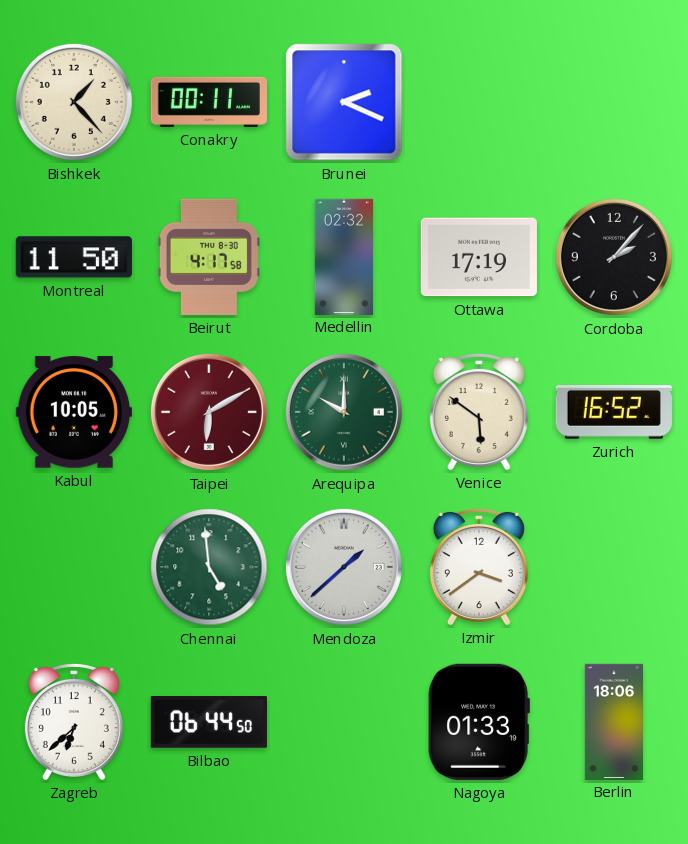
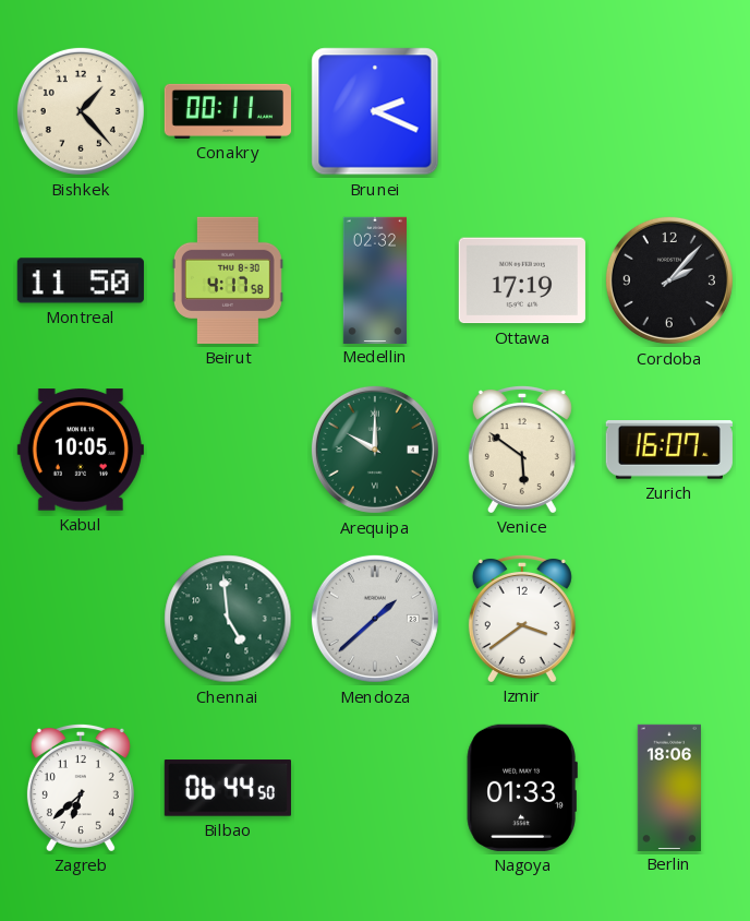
Taipei: 6:10 -> none (209, 412)
Zurich: 16:52 -> 16:07 (669, 451)
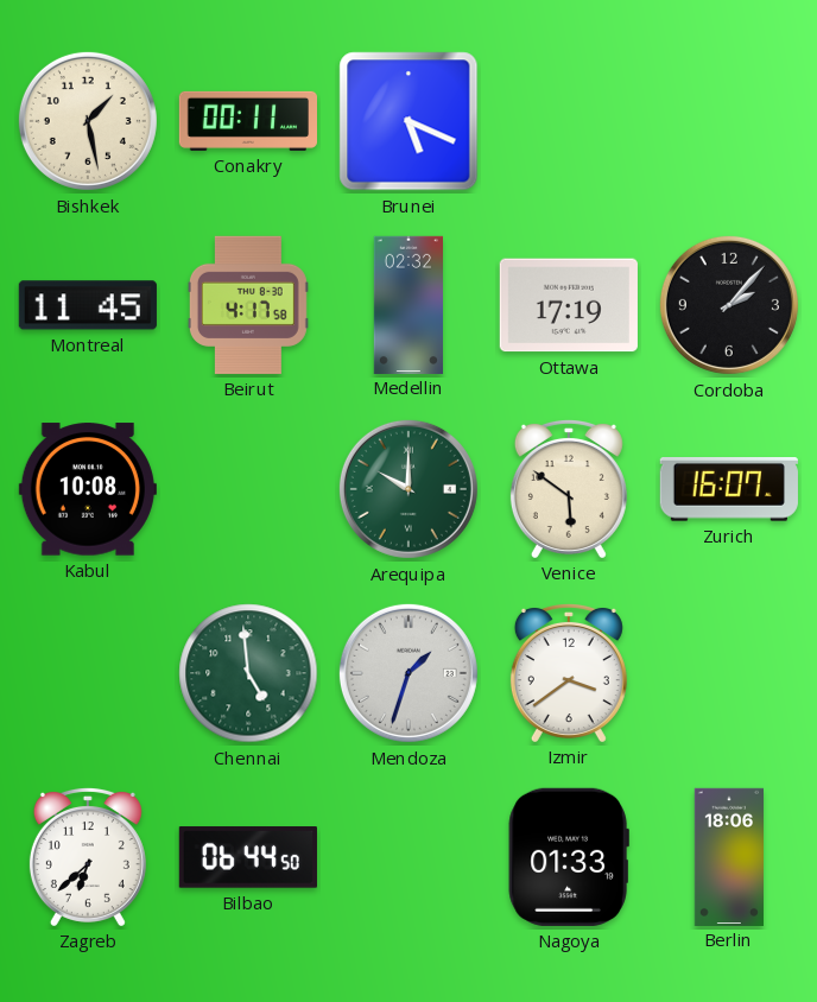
Bishkek: 1:23 -> 1:28 (88, 121)
Brunei: 2:19 -> 5:19 (408, 121)
Montreal: 11:50 -> 11:45 (88, 305)
Kabul: 10:05 -> 10:08 (88, 489)
Mendoza: 1:38 -> 1:33 (408, 673)
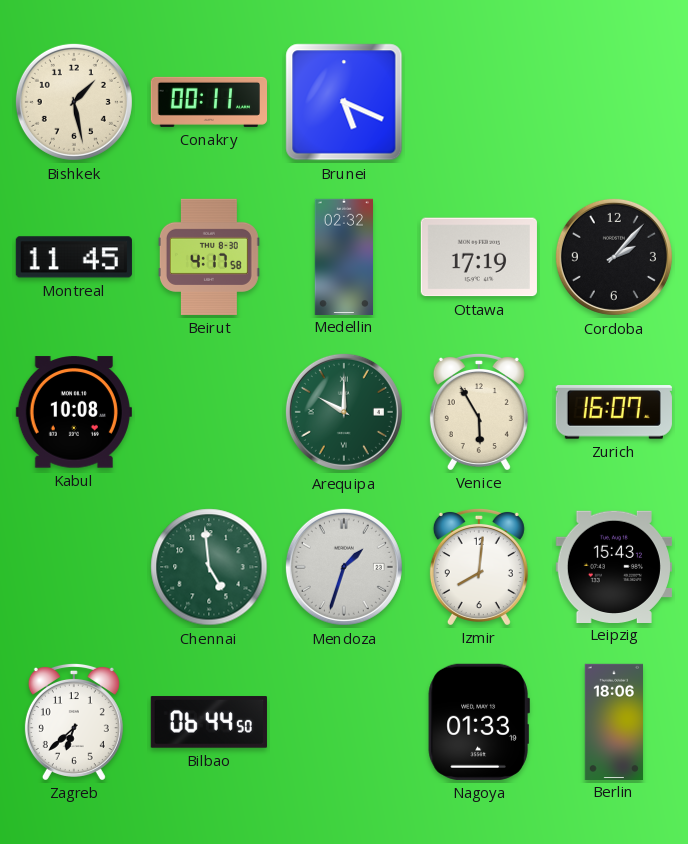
Venice: 5:51 -> 5:55 (479, 411)
Izmir: 3:39 -> 8:01 (479, 566)
Leipzig: none -> 15:43 (614, 566)
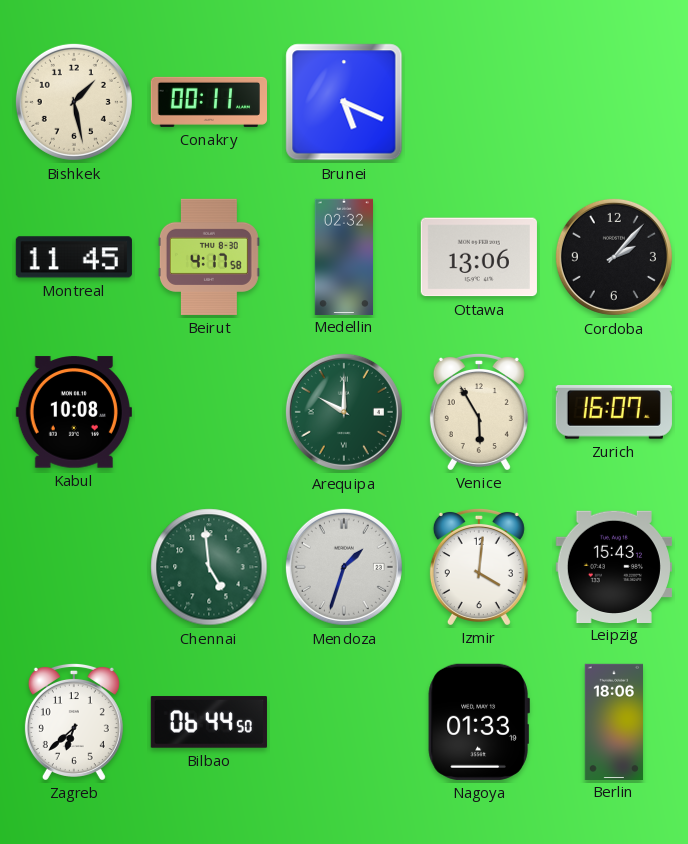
Ottawa: 17:19 -> 13:06 (479, 257)
Izmir: 8:01 -> 4:01 (479, 566)
